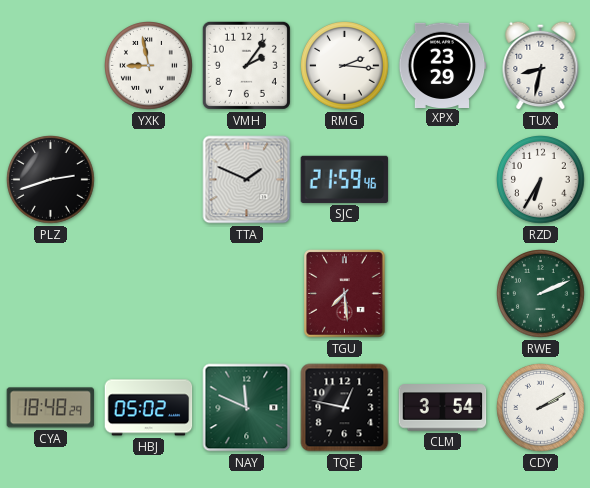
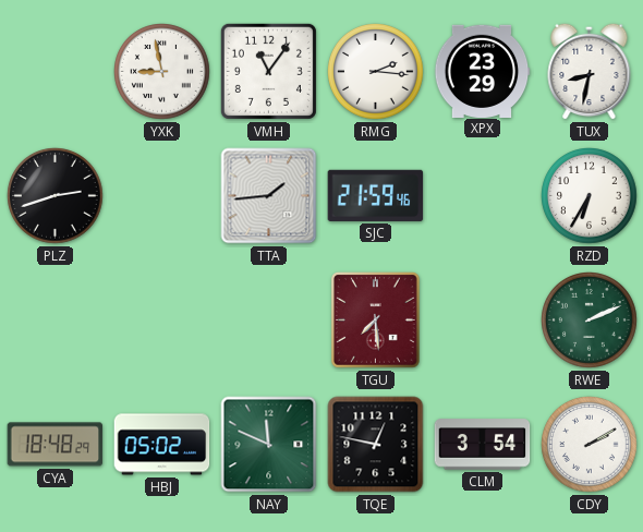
VMH: 2:06 -> 11:06 (268, 71)
TTA: 1:49 -> 1:44 (269, 196)
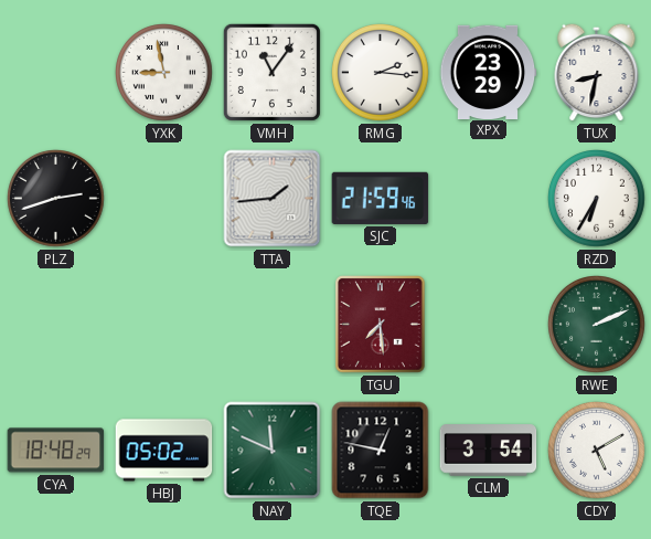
CDY: 2:10 -> 5:10 (597, 451)
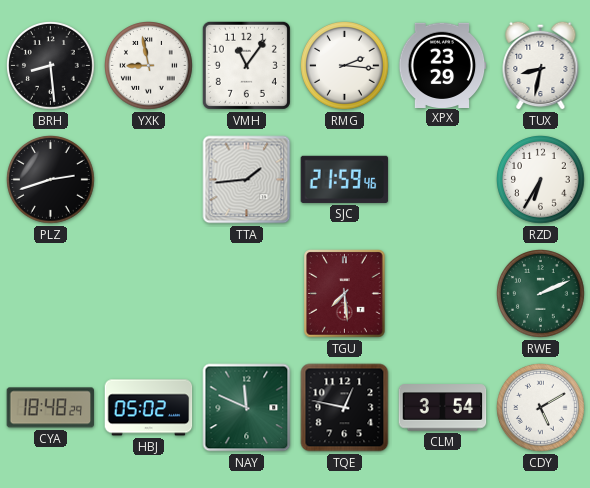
BRH: none -> 8:29 (51, 66)
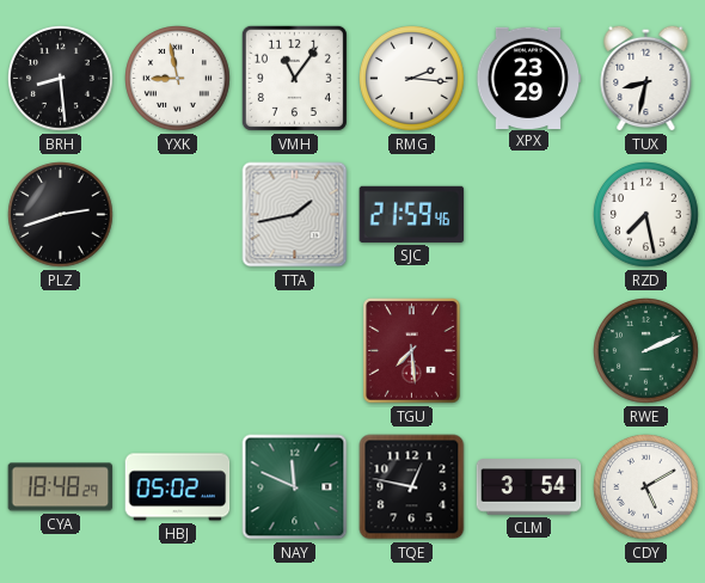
TTA: 1:44 -> 1:43 (295, 215)
RZD: 6:35 -> 7:28 (646, 215)
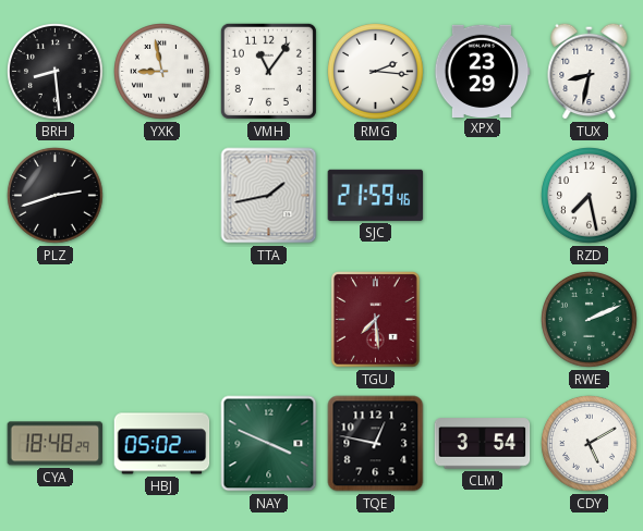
NAY: 11:49 -> 3:49 (269, 444)
